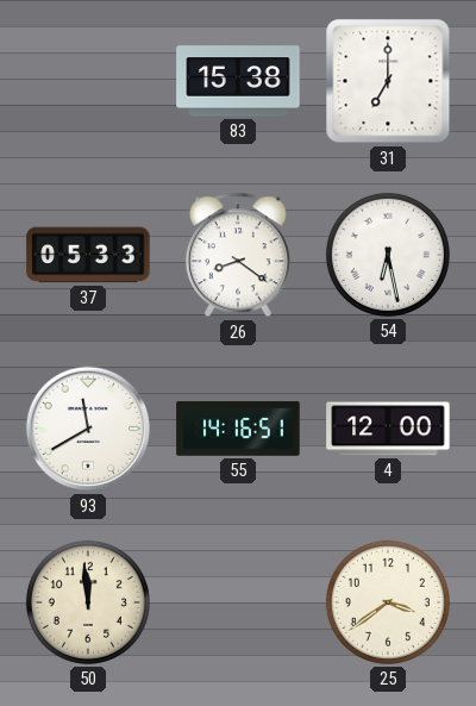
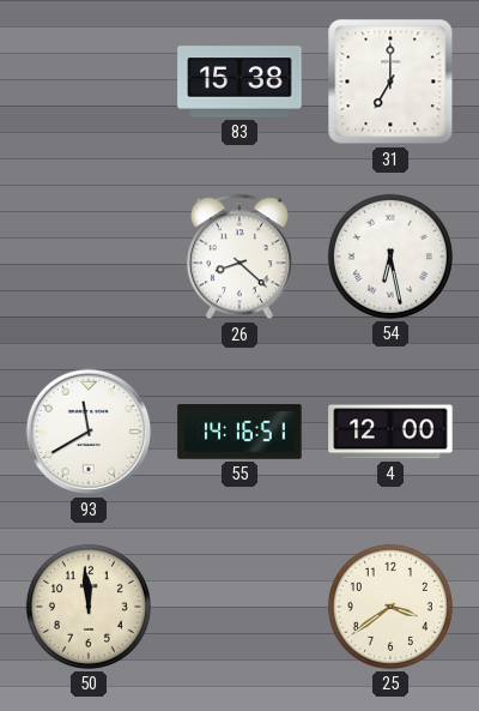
37: 05:33 -> none (88, 255)
26: 8:21 -> 8:22 (239, 257)
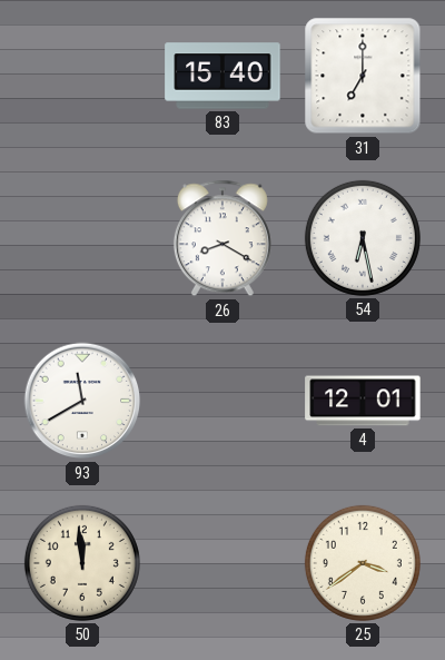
83: 15:38 -> 15:40 (222, 76)
26: 8:22 -> 8:20 (222, 238)
55: 14:16 -> none (239, 432)
4: 12:00 -> 12:01 (363, 401)
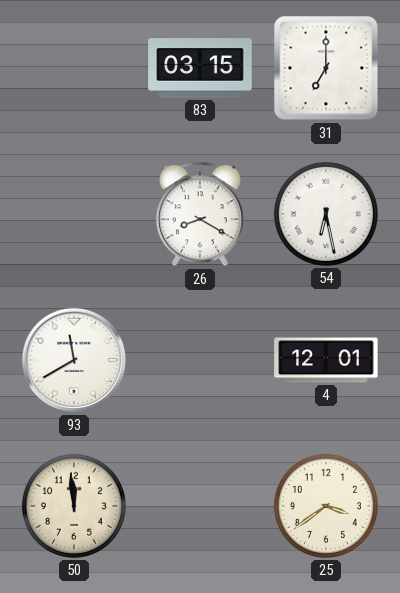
83: 15:40 -> 03:15 (200, 68)
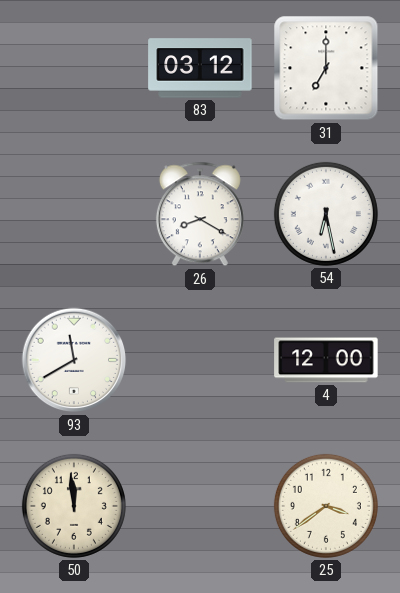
83: 03:15 -> 03:12 (200, 68)
4: 12:01 -> 12:00 (326, 360)
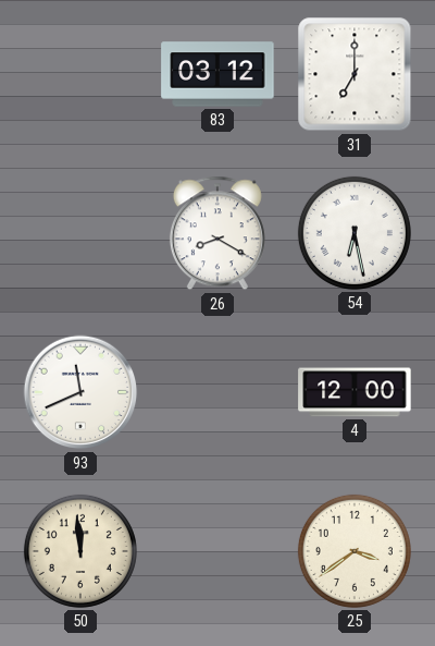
93: 11:40 -> 11:41 (80, 392)
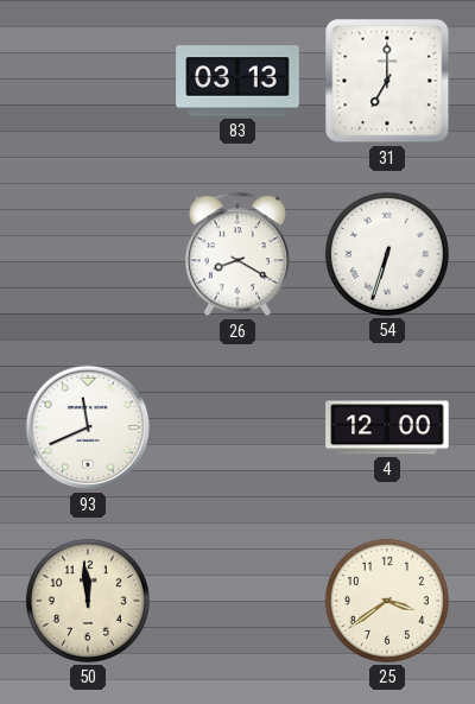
83: 03:12 -> 03:13 (237, 81)
54: 6:28 -> 6:33 (387, 254)
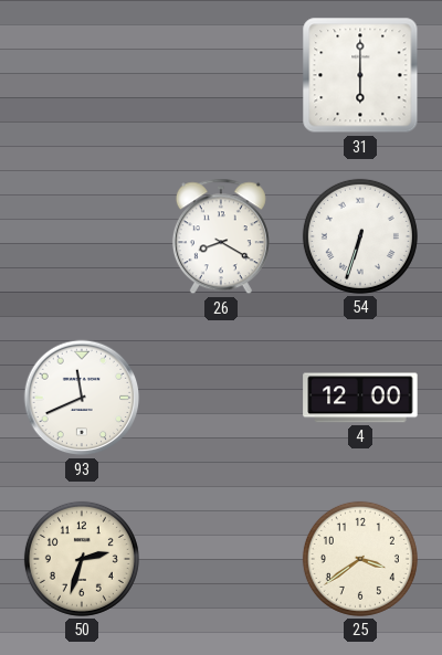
83: 03:13 -> none (237, 81)
31: 7:00 -> 6:00 (360, 75)
50: 11:59 -> 2:33 (82, 559)
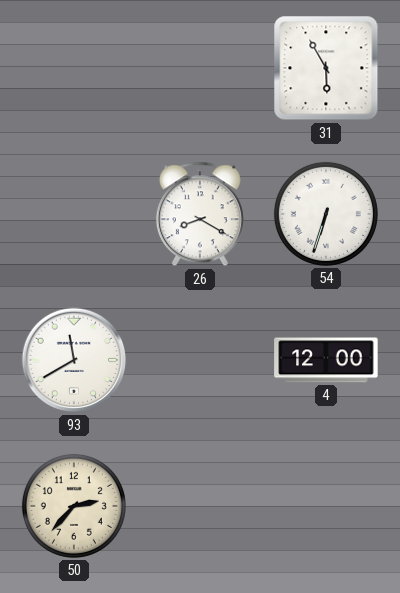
31: 6:00 -> 5:55 (326, 68)
93: 11:41 -> 11:40 (74, 360)
50: 2:33 -> 2:37 (74, 506)
25: 3:39 -> none (360, 559)
